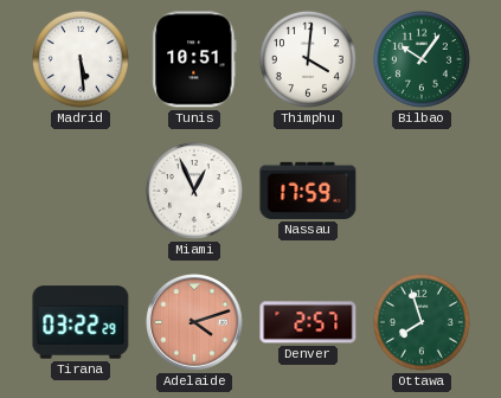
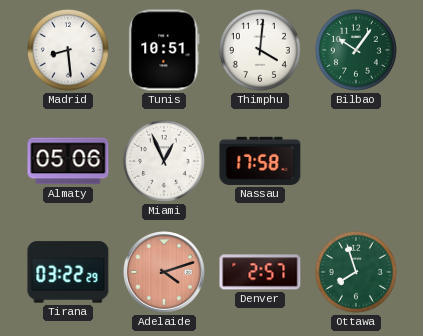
Madrid: 5:29 -> 8:29 (68, 50)
Almaty: none -> 05:06 (68, 161)
Nassau: 17:59 -> 17:58 (260, 161)
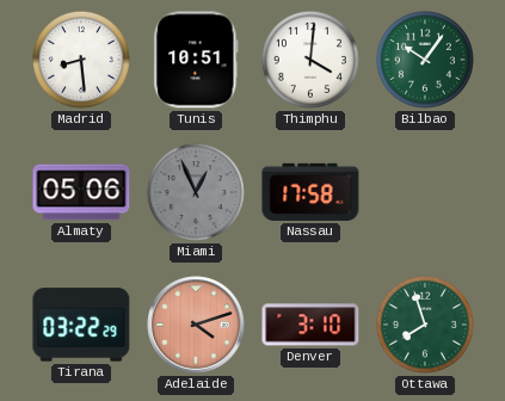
Miami dial: white -> grey (196, 192)
Denver: 2:57 -> 3:10 (310, 325)
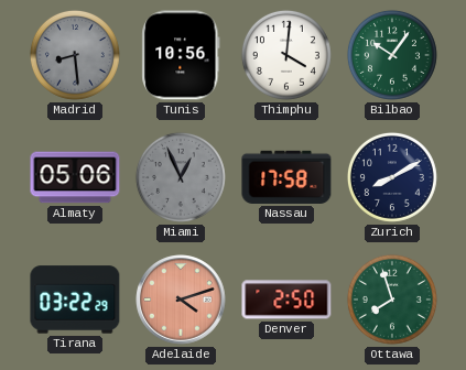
Madrid dial: white -> grey (75, 55)
Tunis: 10:51 -> 10:56 (181, 55)
Zurich: none -> 8:10 (392, 177)
Denver: 3:10 -> 2:50 (286, 300)
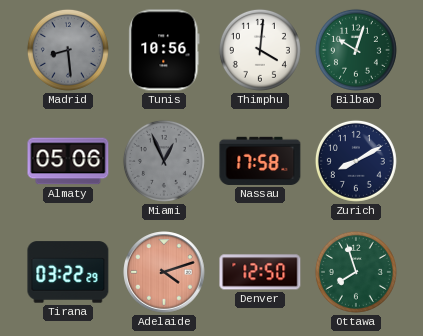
Bilbao: 10:06 -> 10:03 (356, 50)
Denver: 2:50 -> 12:50 (260, 272)
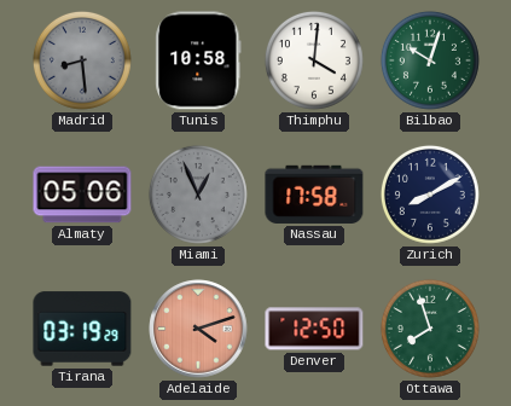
Tunis: 10:56 -> 10:58 (198, 60)
Tirana: 03:22 -> 03:19 (82, 329)
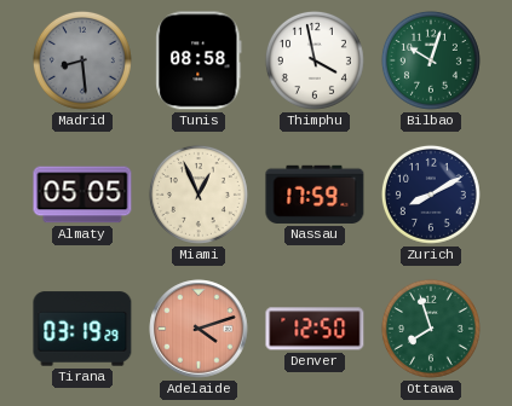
Tunis: 10:58 -> 08:58 (199, 60)
Thimphu: 4:01 -> 3:58 (315, 60)
Almaty: 05:06 -> 05:05 (82, 195)
Miami dial: grey -> cream (199, 195)
Nassau: 17:58 -> 17:59 (315, 195)
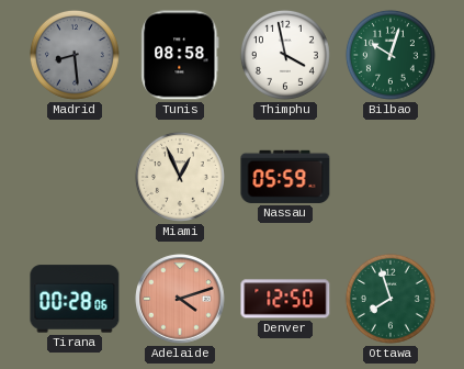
Almaty: 05:05 -> none (82, 195)
Nassau: 17:59 -> 05:59 (285, 177)
Zurich: 8:10 -> none (431, 195)
Tirana: 03:19 -> 00:28 (75, 299)
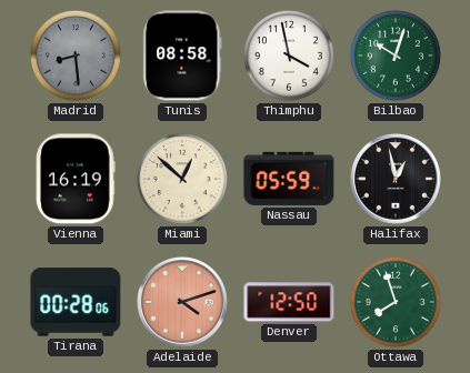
Vienna: none -> 16:19 (76, 179)
Miami: 12:56 -> 12:52 (182, 179)
Halifax: none -> 12:58 (396, 179)
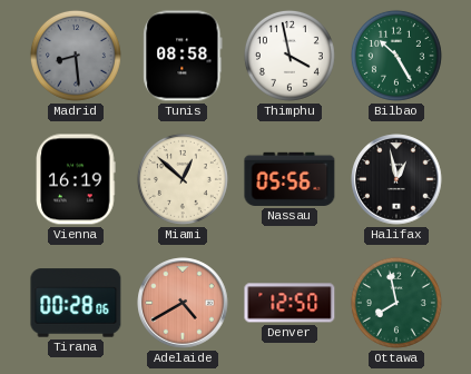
Bilbao: 10:03 -> 10:25 (396, 56)
Nassau: 05:59 -> 05:56 (290, 179)
Adelaide: 4:12 -> 4:40 (183, 303)
Ottawa: 7:57 -> 7:58 (396, 303)
